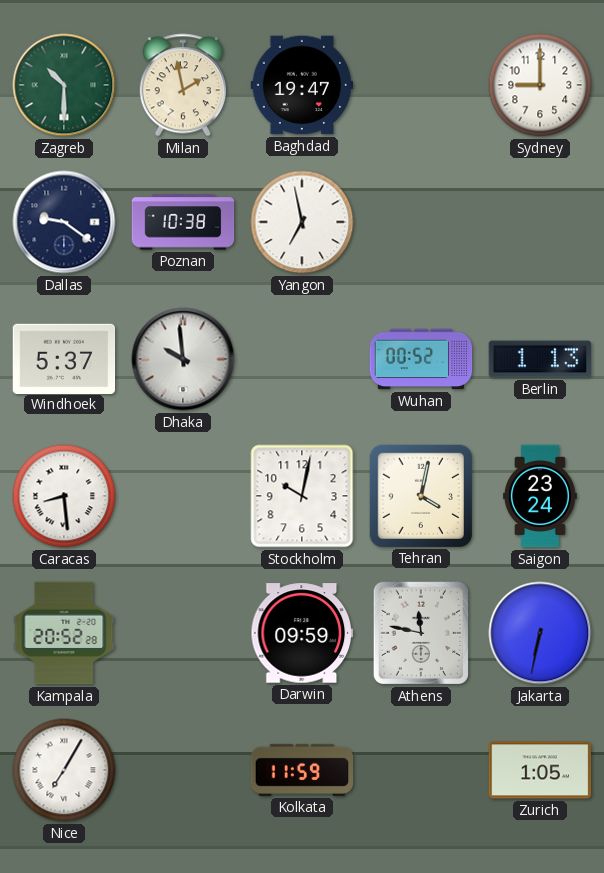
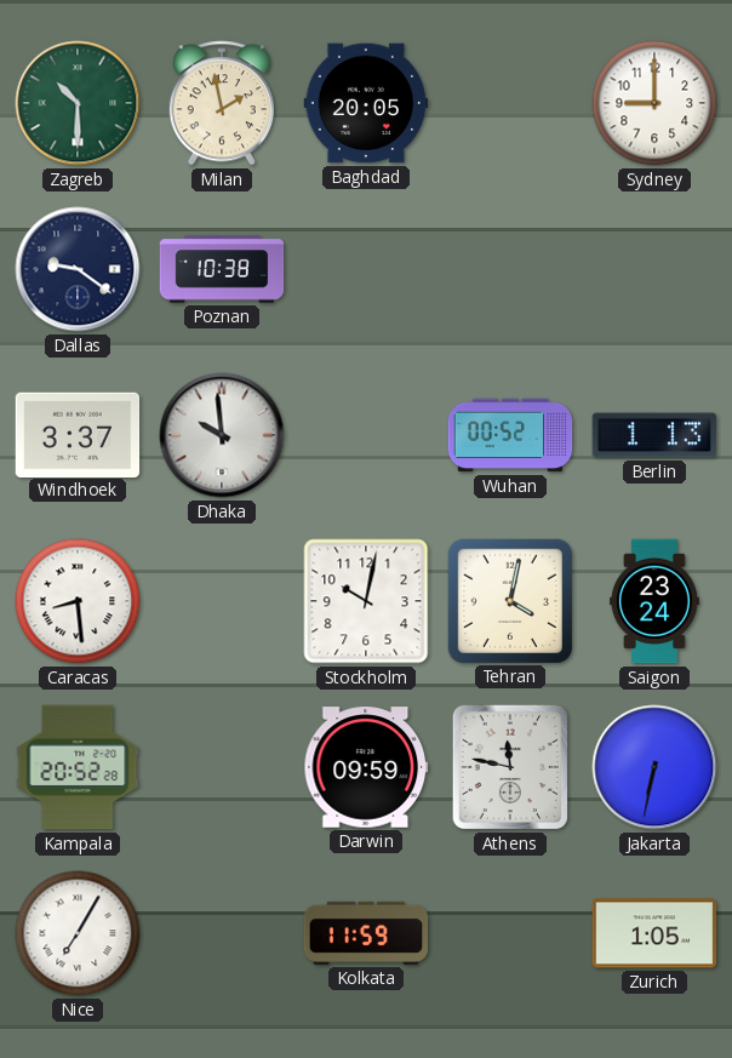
Baghdad: 19:47 -> 20:05 (366, 103)
Yangon: 6:58 -> none (302, 222)
Windhoek: 5:37 -> 3:37 (78, 434)
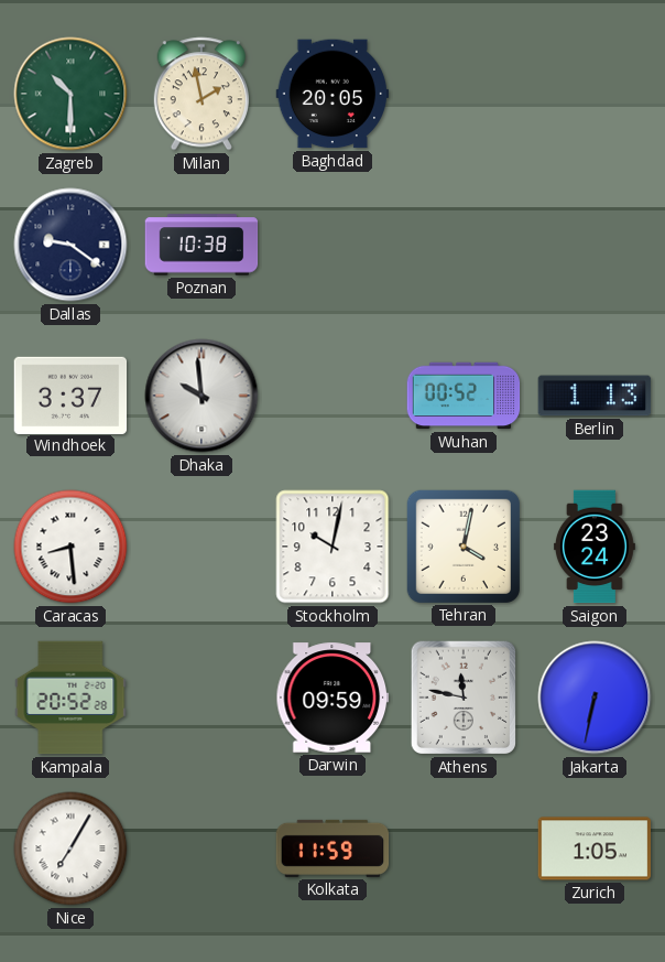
Sydney: 9:00 -> none (654, 103)
